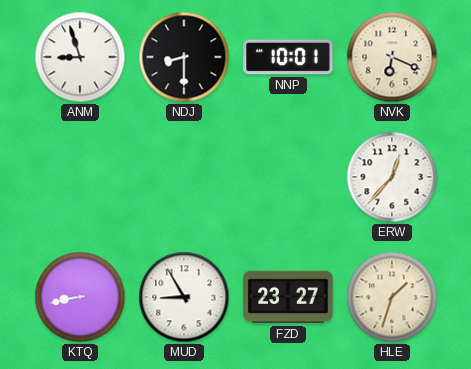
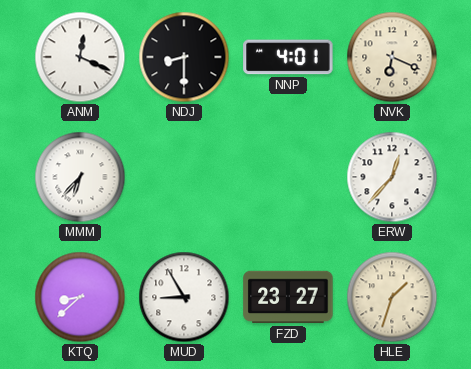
ANM: 8:57 -> 12:19 (80, 57)
NNP: 10:01 -> 4:01 (288, 57)
MMM: none -> 6:37 (80, 177)
KTQ: 8:43 -> 8:38 (80, 297)
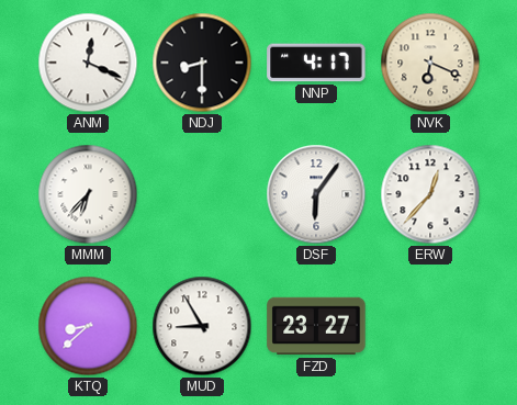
NNP: 4:01 -> 4:17 (316, 63)
DSF: none -> 6:06 (316, 194)
HLE: 1:33 -> none (392, 297)
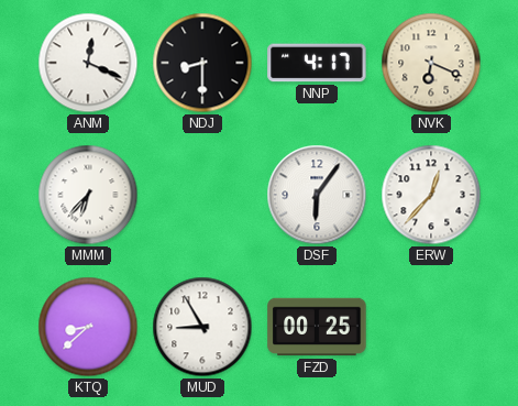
FZD: 23:27 -> 00:25 (317, 327)
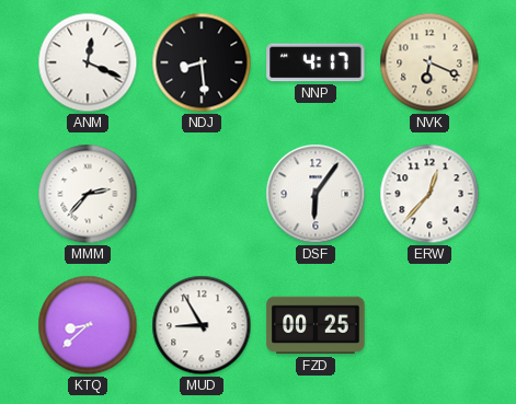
NDJ: 8:30 -> 8:29 (202, 62)
MMM: 6:37 -> 2:37 (88, 194)
